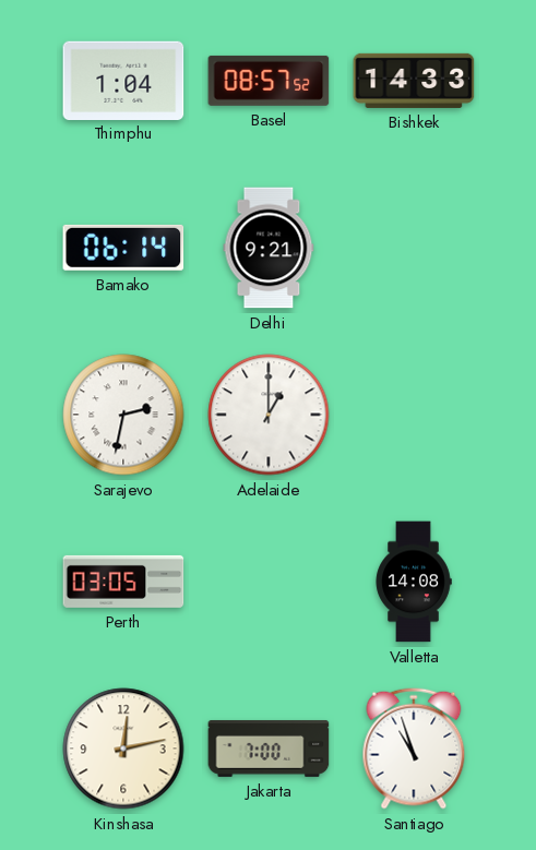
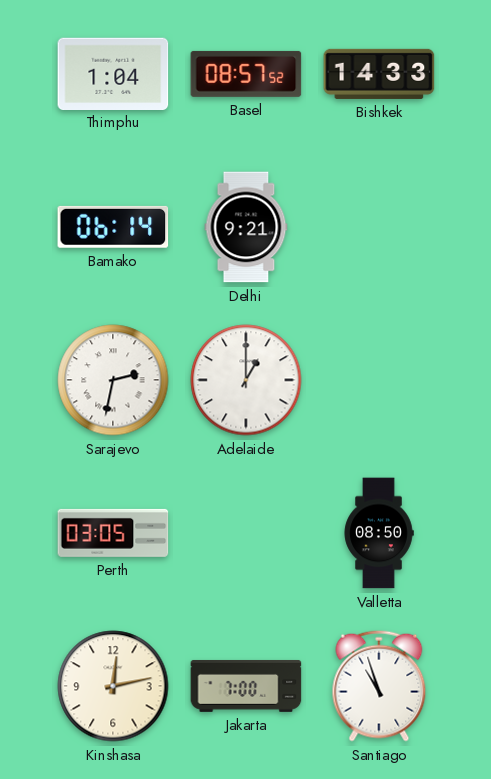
Valletta: 14:08 -> 08:50 (379, 533)
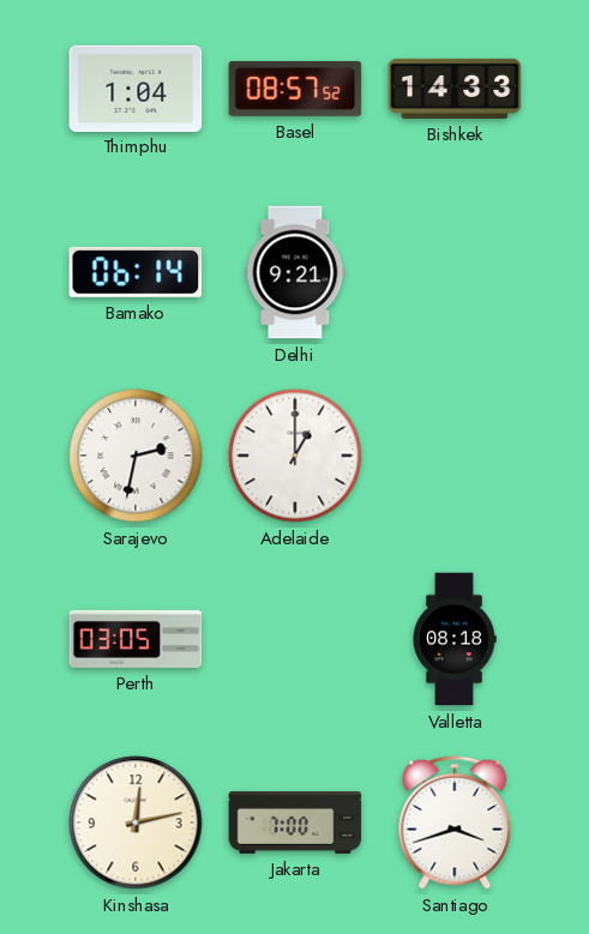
Valletta: 08:50 -> 08:18 (455, 639)
Santiago: 10:57 -> 3:42 (455, 822)
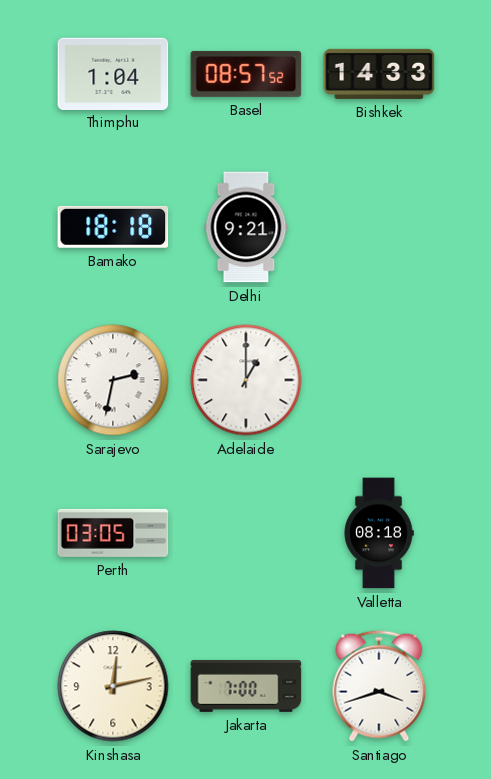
Bamako: 06:14 -> 18:18 (113, 227)
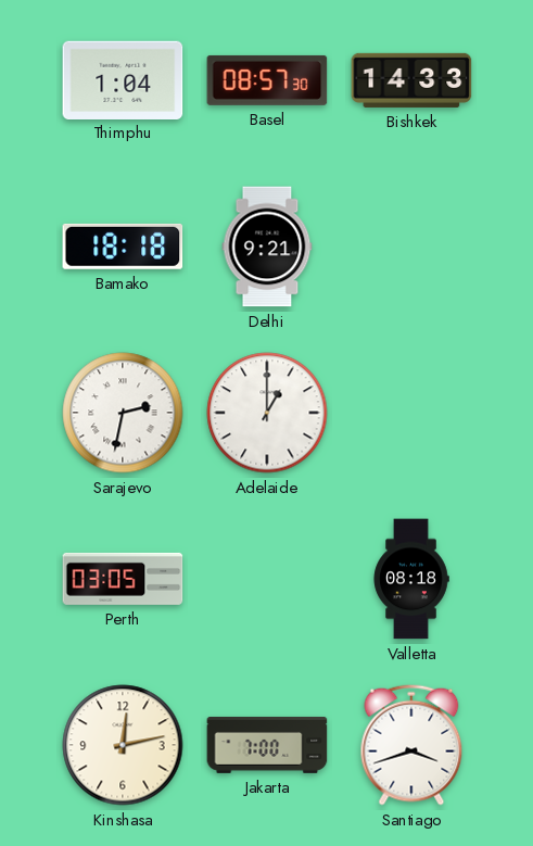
Basel: 08:57:52 -> 08:57:30 (267, 80)
